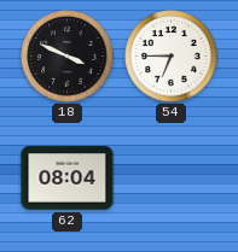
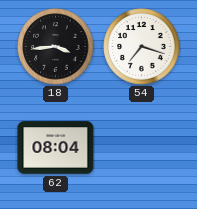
18: 3:49 -> 3:44 (56, 47)
54: 6:45 -> 7:18 (142, 47)
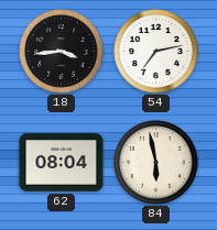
54: 7:18 -> 7:13 (156, 52)
84: none -> 5:58 (156, 163)
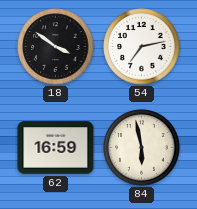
18: 3:44 -> 3:51 (56, 47)
62: 08:04 -> 16:59 (56, 148)
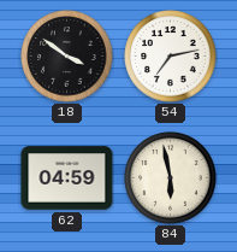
62: 16:59 -> 04:59 (67, 178)
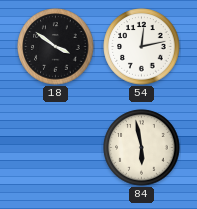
54: 7:13 -> 12:13 (142, 47)
62: 04:59 -> none (67, 178)
